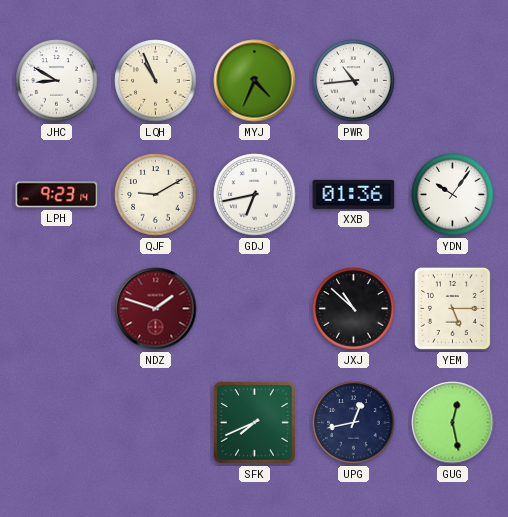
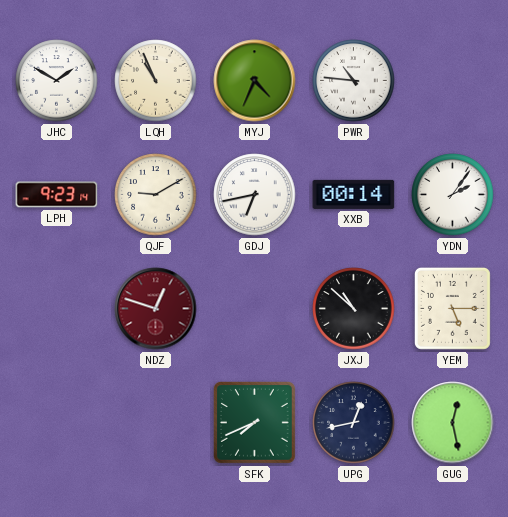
JHC: 8:50 -> 1:50 (57, 81)
PWR: 10:44 -> 10:46 (354, 81)
XXB: 01:36 -> 00:14 (354, 194)
YDN: 10:06 -> 2:06 (453, 195)
NDZ: 1:48 -> 12:48 (156, 309)
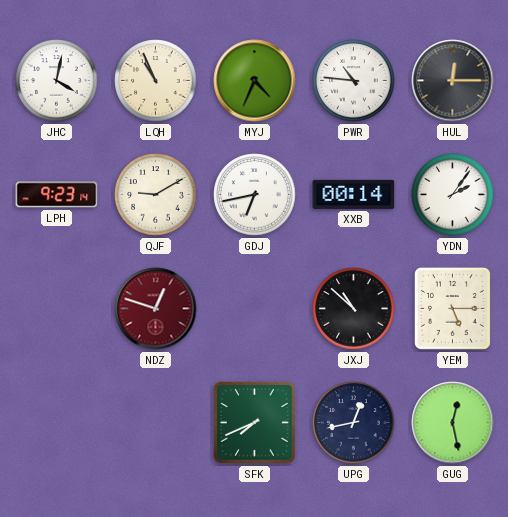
JHC: 1:50 -> 4:02 (57, 81)
HUL: none -> 12:15 (453, 81)
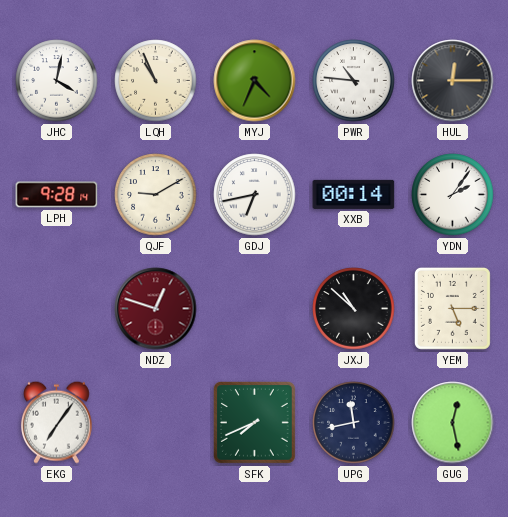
LPH: 9:23 -> 9:28 (57, 195)
EKG: none -> 7:06 (56, 422)
UPG: 12:43 -> 11:43 (354, 423)
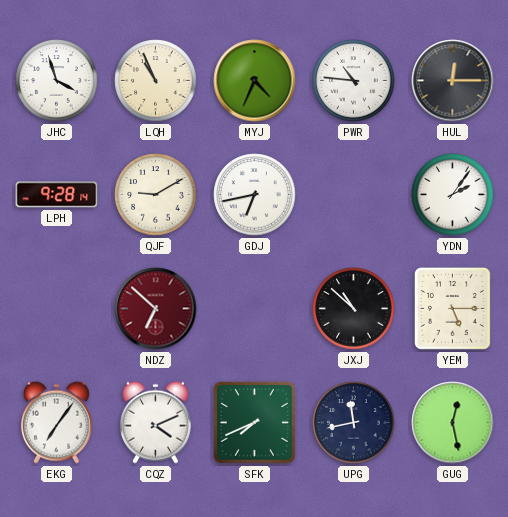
JHC: 4:02 -> 3:57 (57, 81)
XXB: 00:14 -> none (354, 194)
NDZ: 12:48 -> 6:52 (156, 309)
CQZ: none -> 4:11 (155, 422)
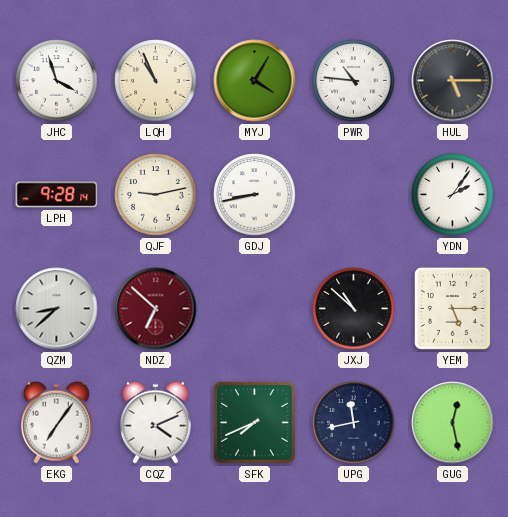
MYJ: 4:34 -> 4:05 (255, 81)
HUL: 12:15 -> 5:15 (453, 81)
QJF: 9:10 -> 9:13 (156, 195)
GDJ: 6:43 -> 8:43 (255, 195)
QZM: none -> 8:38 (57, 309)
